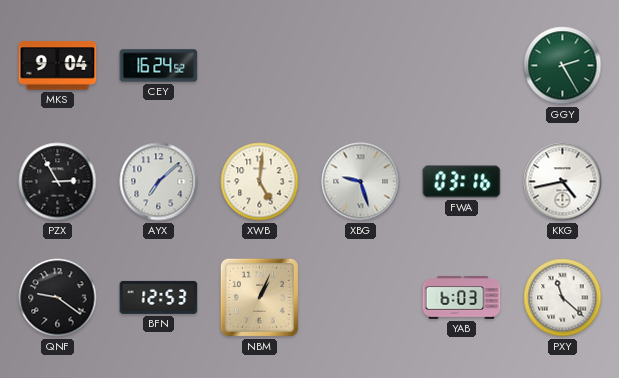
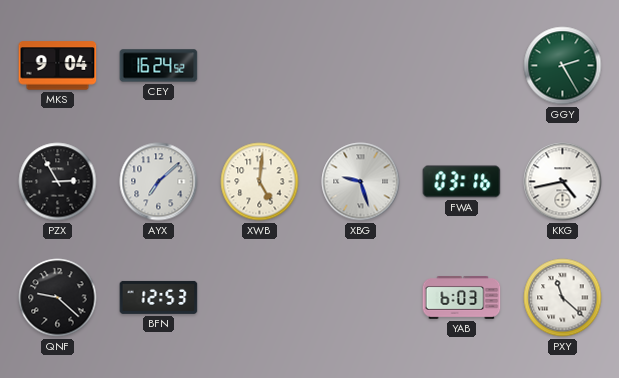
QNF: 9:21 -> 9:22 (58, 298)
NBM: 1:04 -> none (259, 297)
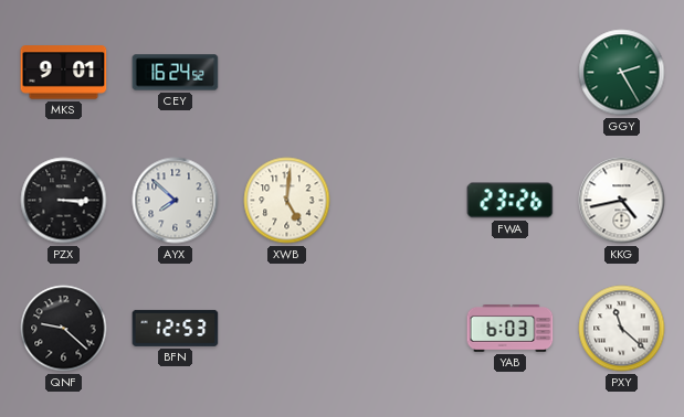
MKS: 9:04 -> 9:01 (64, 73)
PZX: 2:55 -> 3:15 (64, 201)
AYX: 7:08 -> 7:52 (176, 201)
XBG: 9:27 -> none (361, 182)
FWA: 03:16 -> 23:26 (511, 201)
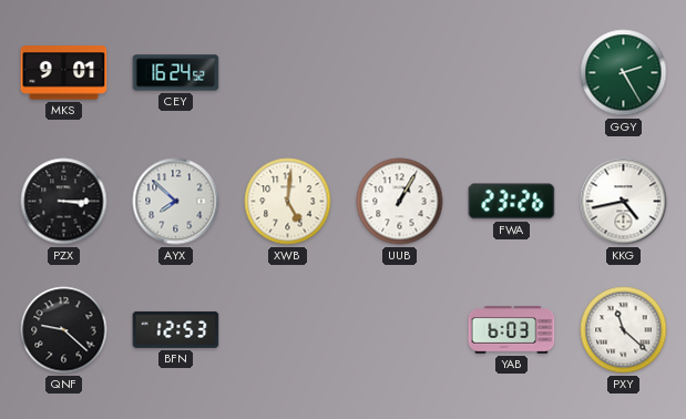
UUB: none -> 1:05 (400, 202)
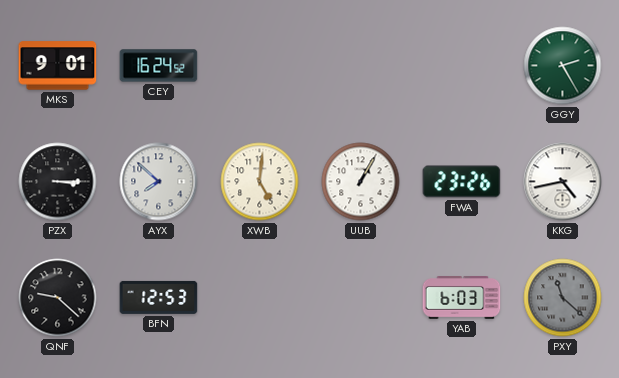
PXY dial: white -> grey (563, 298)
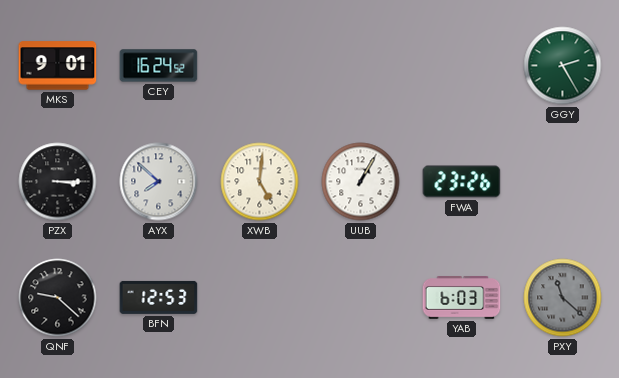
KKG: 4:43 -> none (563, 182)
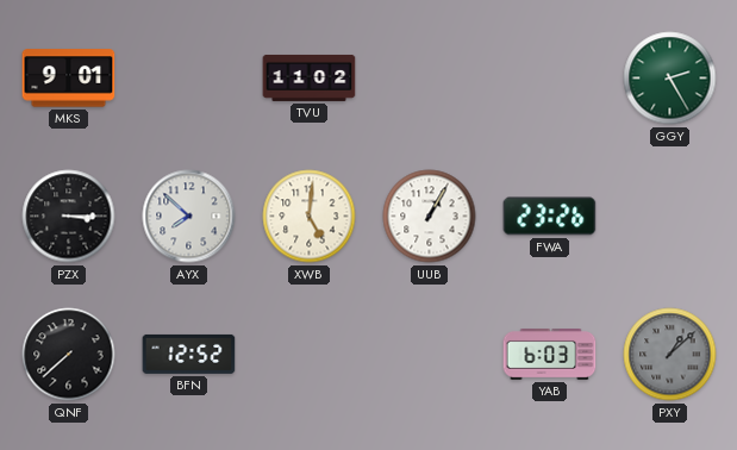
CEY: 16:24 -> none (159, 66)
TVU: none -> 11:02 (310, 77)
QNF: 9:22 -> 7:38 (69, 355)
BFN: 12:53 -> 12:52 (189, 354)
PXY: 11:22 -> 1:08 (670, 355)
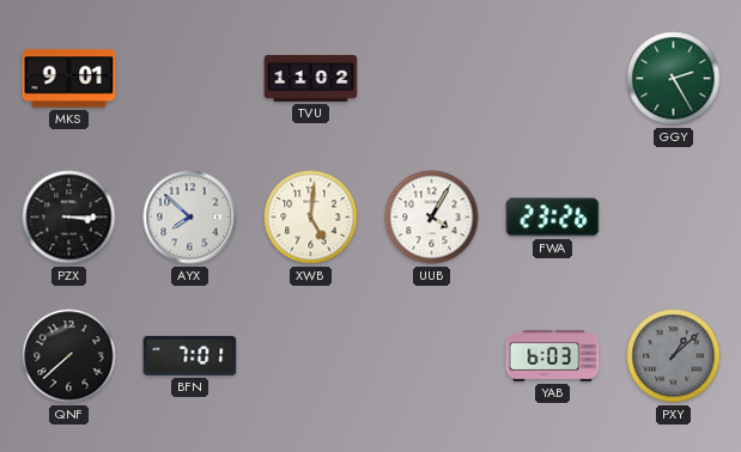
UUB: 1:05 -> 4:05 (432, 218)
BFN: 12:52 -> 7:01 (190, 355)
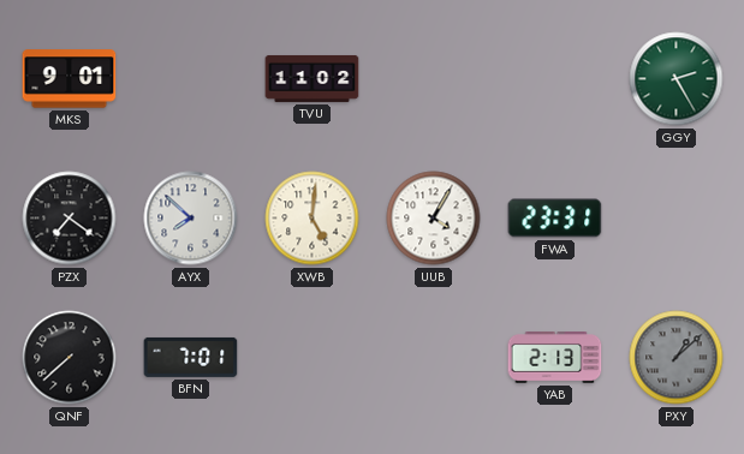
PZX: 3:15 -> 7:21 (70, 219)
FWA: 23:26 -> 23:31 (555, 219)
YAB: 6:03 -> 2:13 (555, 358)
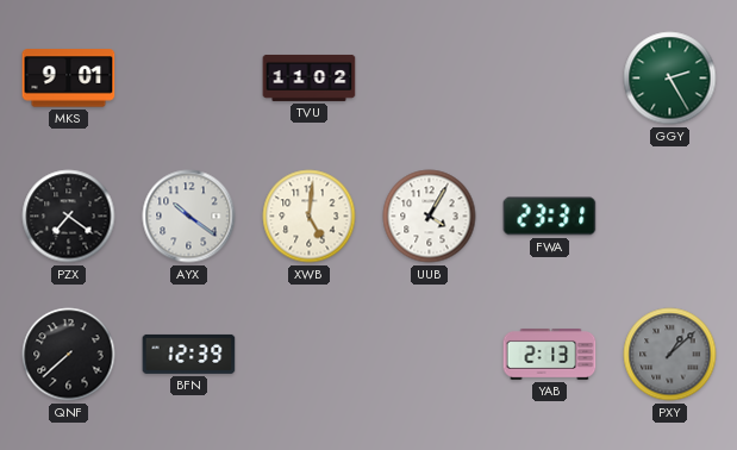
AYX: 7:52 -> 10:21 (189, 217)
BFN: 7:01 -> 12:39 (189, 354)
